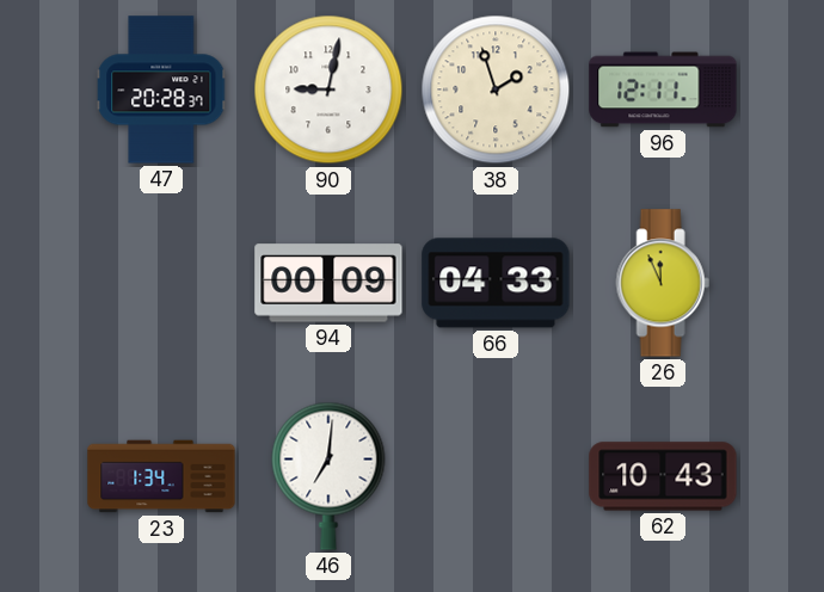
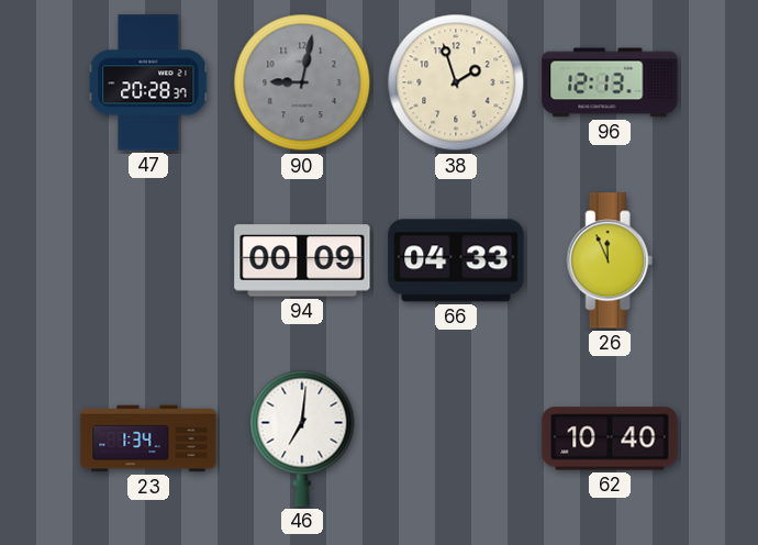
90 dial: white -> grey (302, 82)
96: 12:11 -> 12:13 (610, 82)
62: 10:43 -> 10:40 (610, 438)
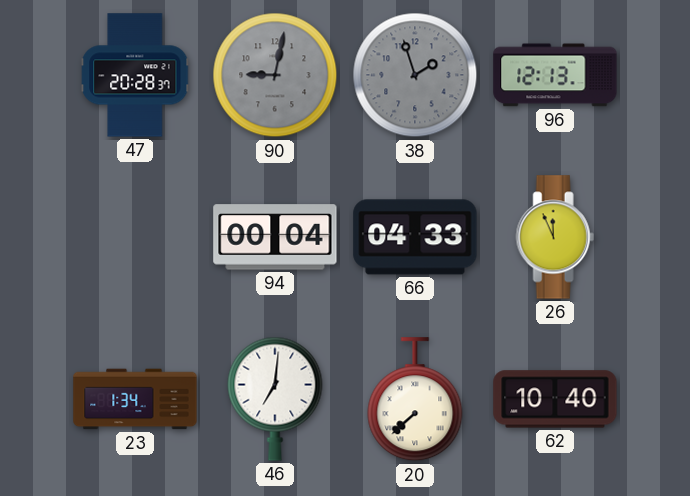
38 dial: cream -> grey (415, 75)
94: 00:09 -> 00:04 (275, 237)
20: none -> 7:38 (415, 400)
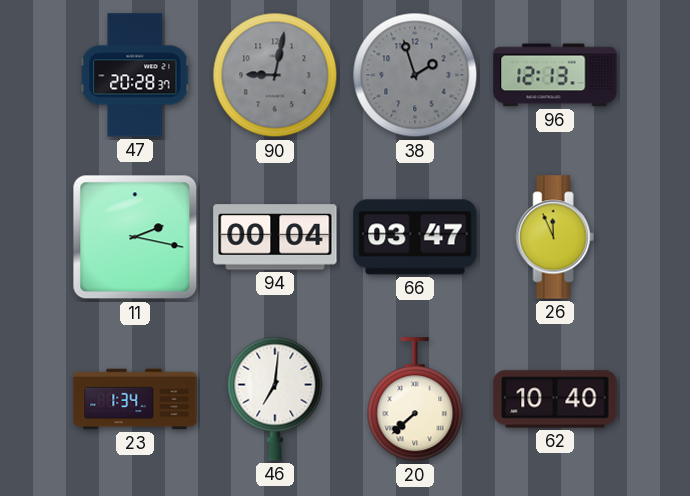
11: none -> 2:17 (135, 237)
66: 04:33 -> 03:47 (415, 237)
